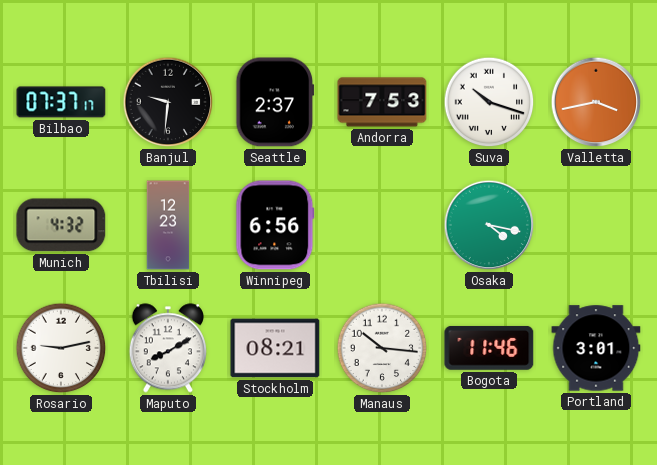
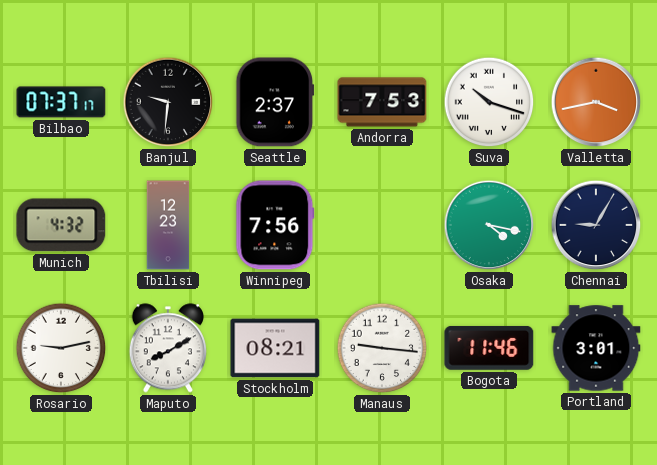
Winnipeg: 6:56 -> 7:56 (275, 225)
Chennai: none -> 9:05 (596, 225)
Manaus: 10:16 -> 9:16 (382, 348)
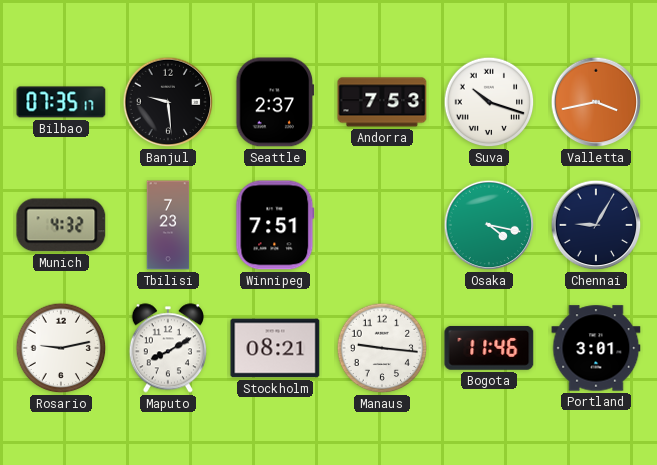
Bilbao: 07:37 -> 07:35 (61, 102)
Banjul: 9:31 -> 9:29 (168, 102)
Tbilisi: 12:23 -> 7:23 (168, 225)
Winnipeg: 7:56 -> 7:51 (275, 225)
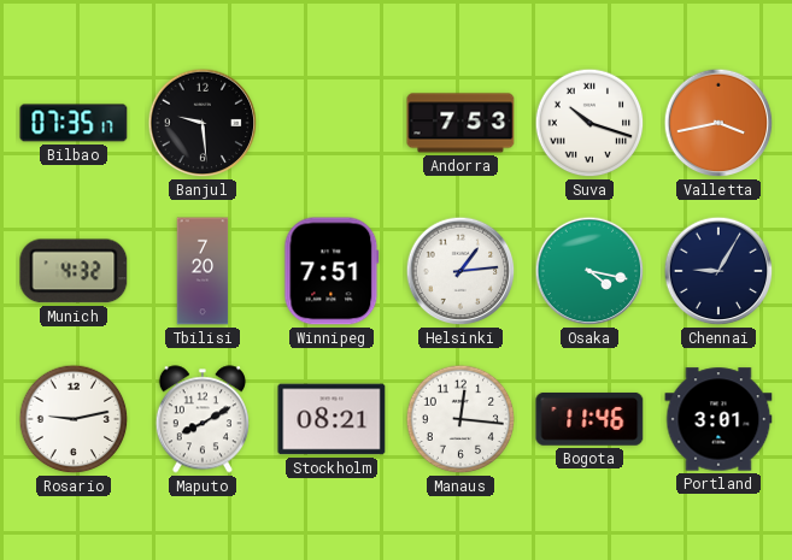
Seattle: 2:37 -> none (275, 102)
Tbilisi: 7:23 -> 7:20 (203, 271)
Helsinki: none -> 1:14 (460, 271)
Manaus: 9:16 -> 12:16 (460, 419)
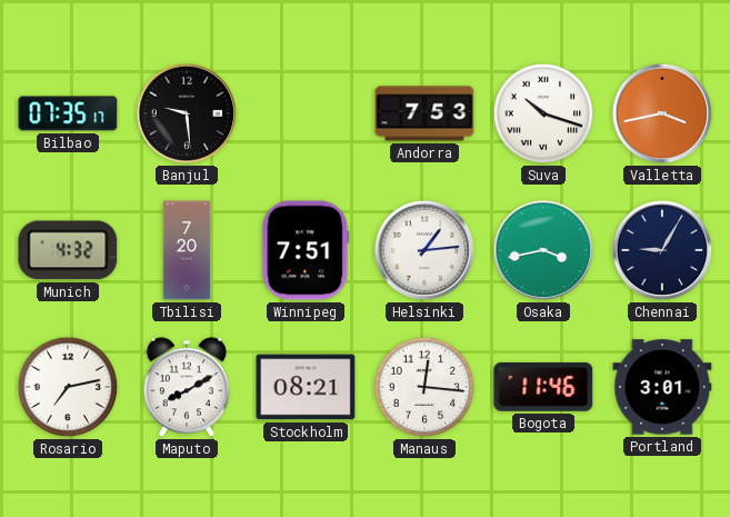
Osaka: 4:17 -> 3:43 (543, 250)
Rosario: 9:13 -> 7:13 (68, 387)
